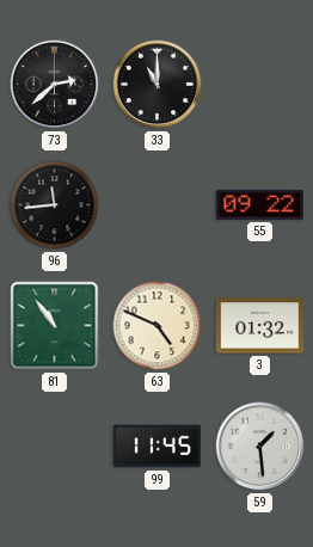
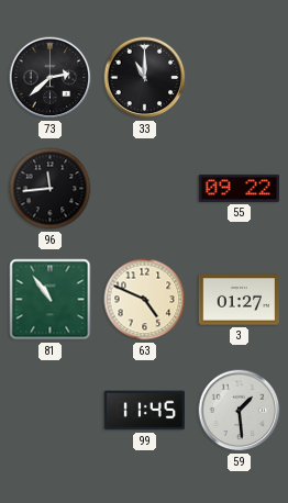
3: 01:32 -> 01:27 (239, 300)
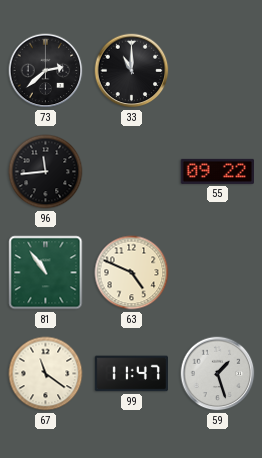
3: 01:27 -> none (239, 300)
67: none -> 11:21 (46, 374)
99: 11:45 -> 11:47 (131, 374)
59: 1:29 -> 1:27 (218, 374)
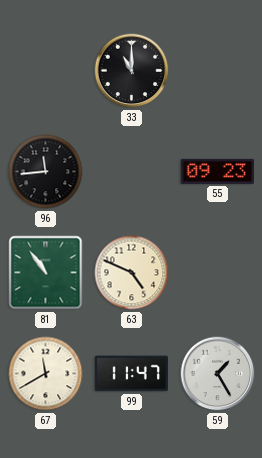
73: 2:38 -> none (46, 71)
55: 09:22 -> 09:23 (217, 171)
67: 11:21 -> 11:40 (46, 374)
59: 1:27 -> 1:25 (218, 374)
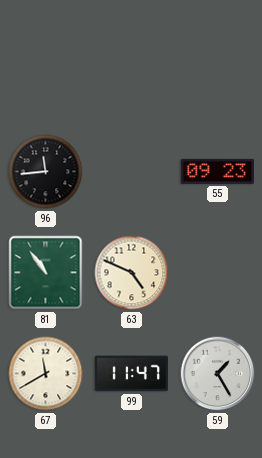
33: 11:00 -> none (132, 71)
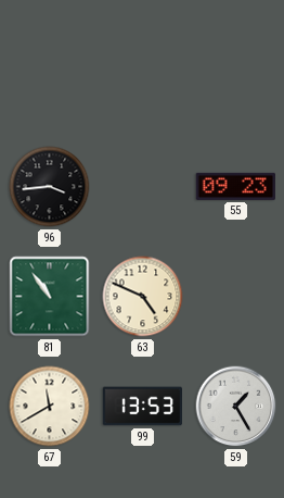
96: 11:44 -> 3:44 (50, 187)
99: 11:47 -> 13:53 (142, 407)
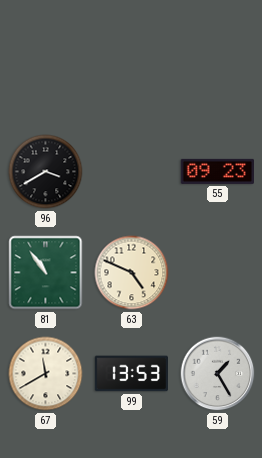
96: 3:44 -> 3:40 (46, 172)
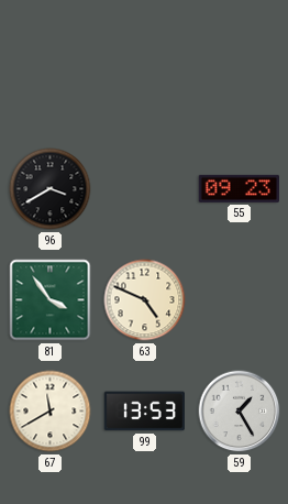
81: 10:54 -> 3:54 (51, 300)
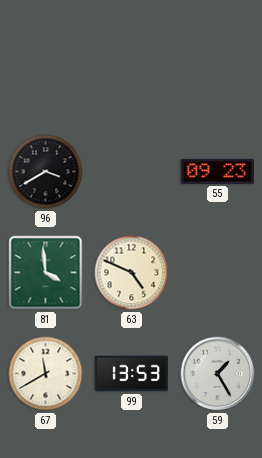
81: 3:54 -> 3:59 (46, 273)
